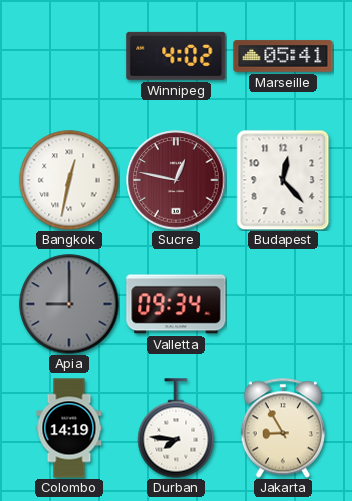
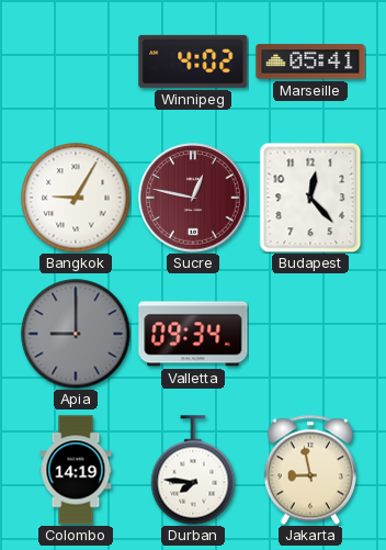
Bangkok: 12:32 -> 9:05 (76, 198)
Jakarta: 8:55 -> 8:58 (310, 470)
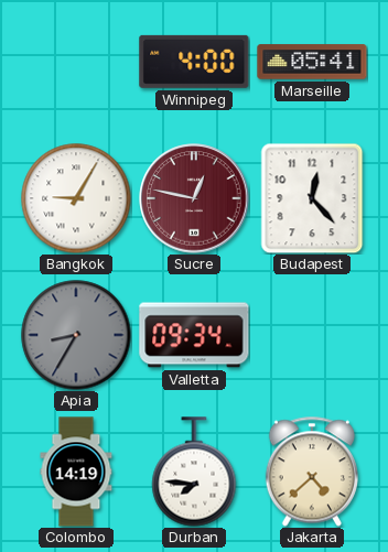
Winnipeg: 4:02 -> 4:00 (194, 62)
Apia: 9:00 -> 8:35 (76, 335)
Jakarta: 8:58 -> 4:38 (312, 472)
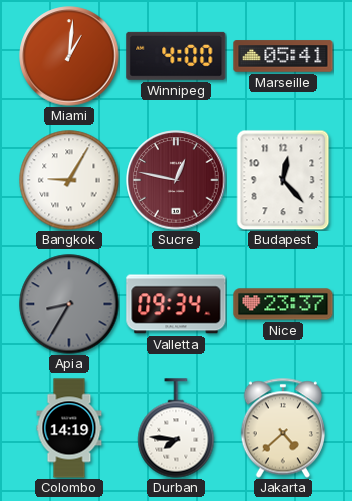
Miami: none -> 1:01 (69, 56)
Nice: none -> 23:37 (283, 304)
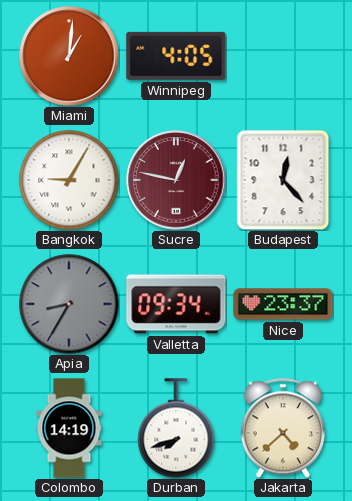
Winnipeg: 4:00 -> 4:05 (176, 56)
Marseille: 05:41 -> none (283, 56)
Durban: 7:46 -> 7:42 (176, 428)
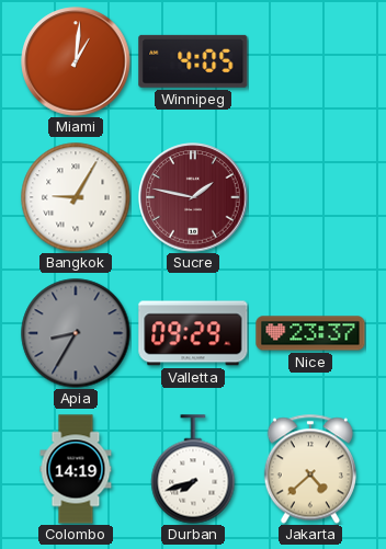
Sucre: 12:47 -> 1:47 (193, 197)
Budapest: 12:23 -> none (283, 180)
Valletta: 09:34 -> 09:29 (193, 333)
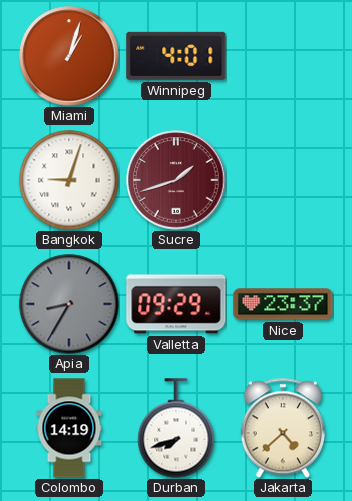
Miami: 1:01 -> 1:03 (69, 56)
Winnipeg: 4:05 -> 4:01 (176, 56)
Bangkok: 9:05 -> 9:03 (69, 180)
Sucre: 1:47 -> 1:42 (176, 180)
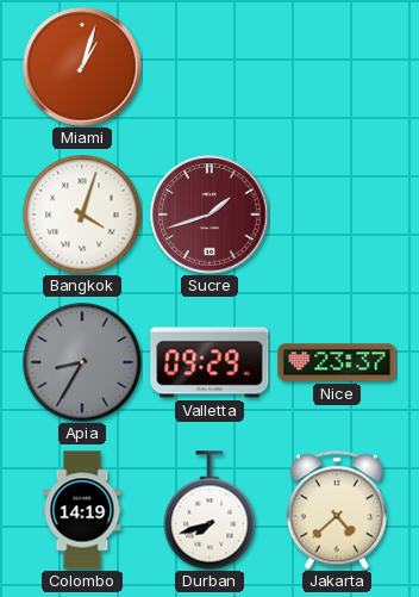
Winnipeg: 4:01 -> none (176, 56)
Bangkok: 9:03 -> 4:03 (82, 214)
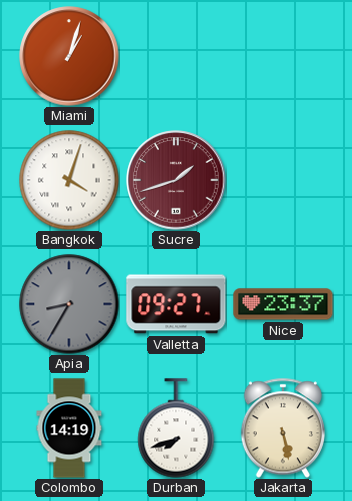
Valletta: 09:29 -> 09:27 (176, 304)
Jakarta: 4:38 -> 5:28 (283, 428)
